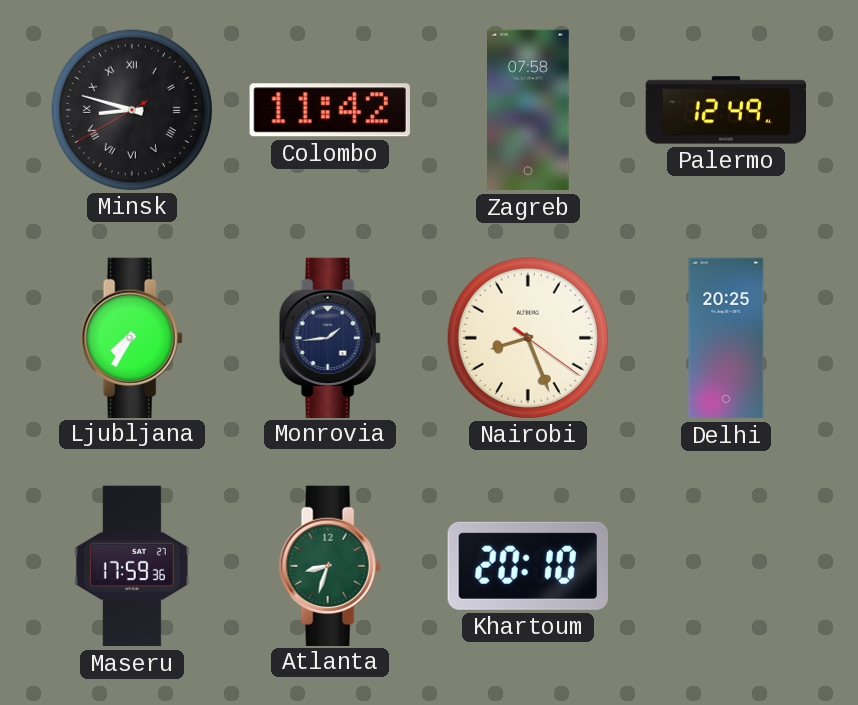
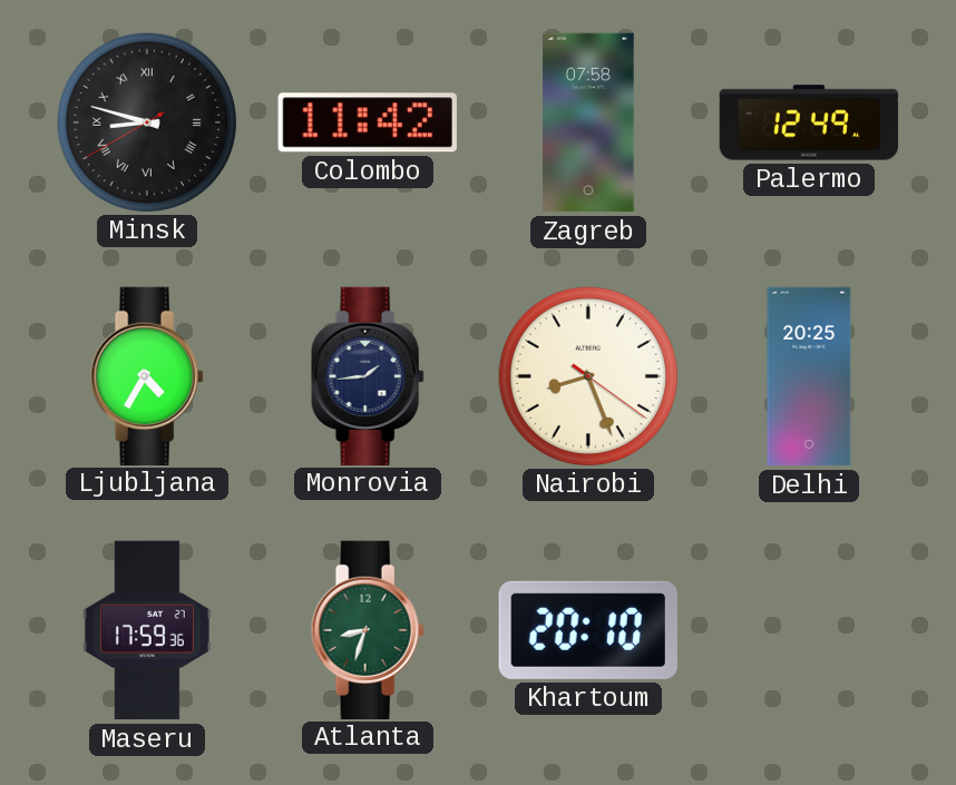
Ljubljana: 7:35 -> 4:35 (147, 375)
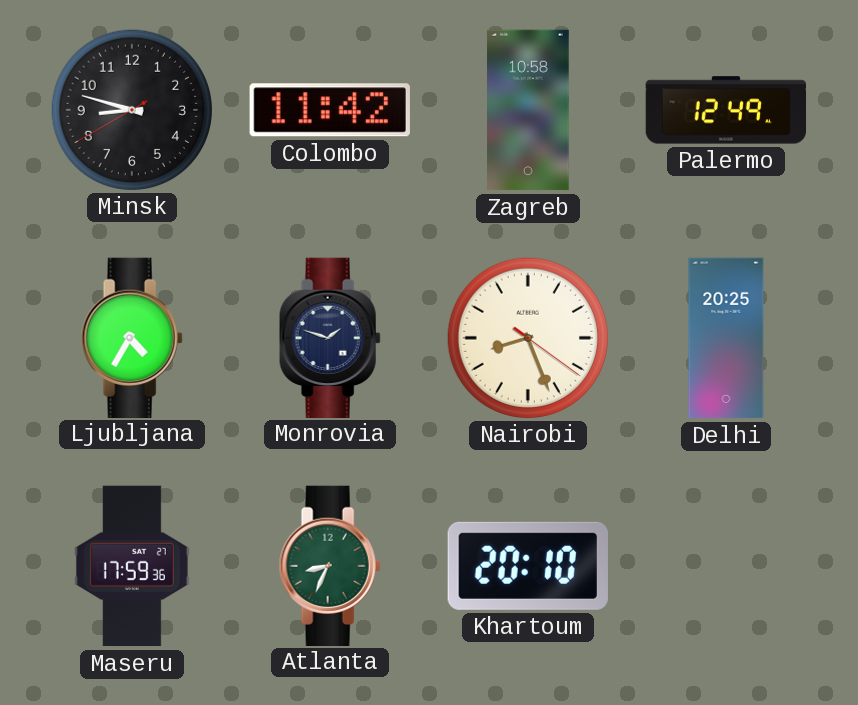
Minsk numerals: Roman -> Arabic (131, 109)
Zagreb: 07:58 -> 10:58 (528, 110)
Monrovia: 1:44 -> 1:48 (330, 337)
Atlanta: 8:33 -> 8:34 (330, 565)
